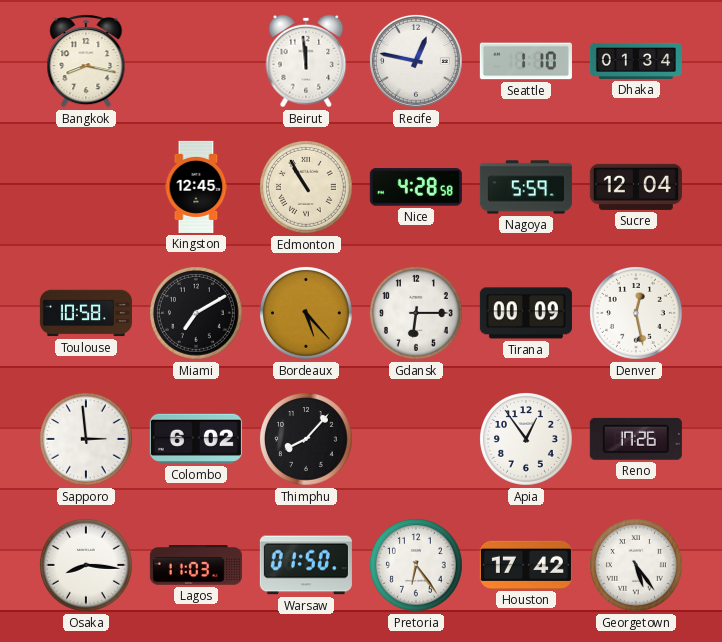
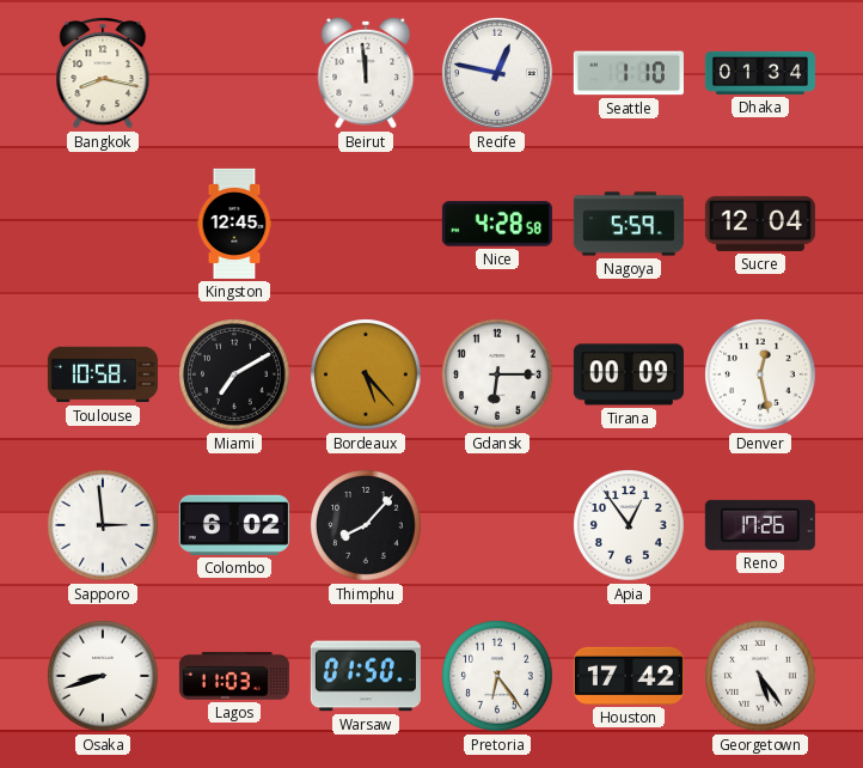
Edmonton: 10:55 -> none (307, 188)
Osaka: 8:16 -> 8:42 (104, 677)
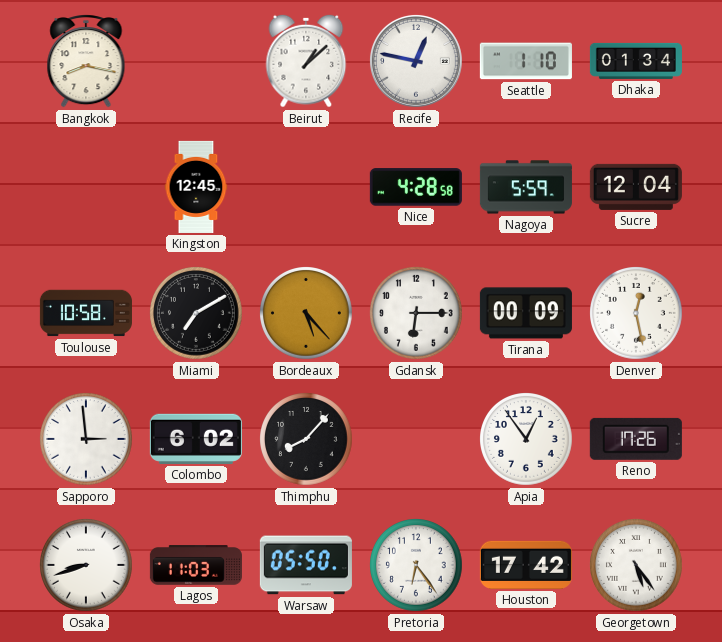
Beirut: 11:59 -> 1:08 (306, 61)
Warsaw: 01:50 -> 05:50 (306, 565)
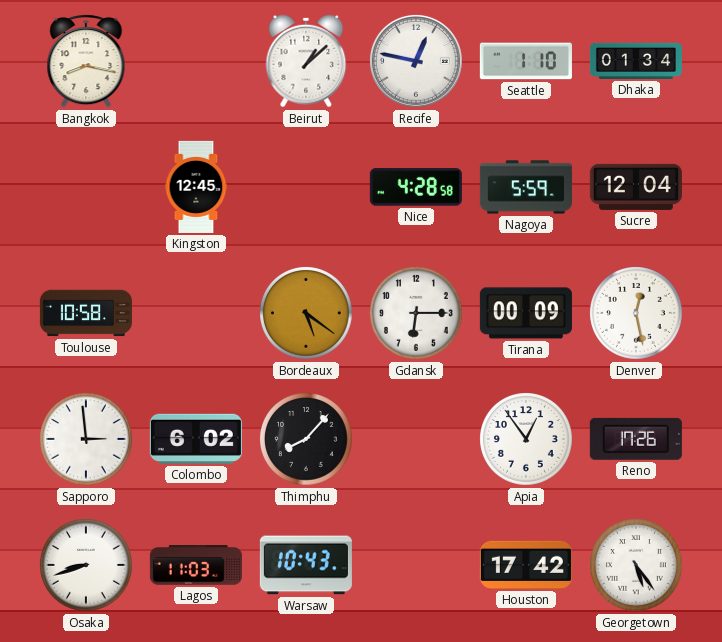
Miami: 7:10 -> none (197, 314)
Bordeaux: 5:23 -> 5:21 (307, 314)
Warsaw: 05:50 -> 10:43 (306, 565)
Pretoria: 6:24 -> none (417, 566)
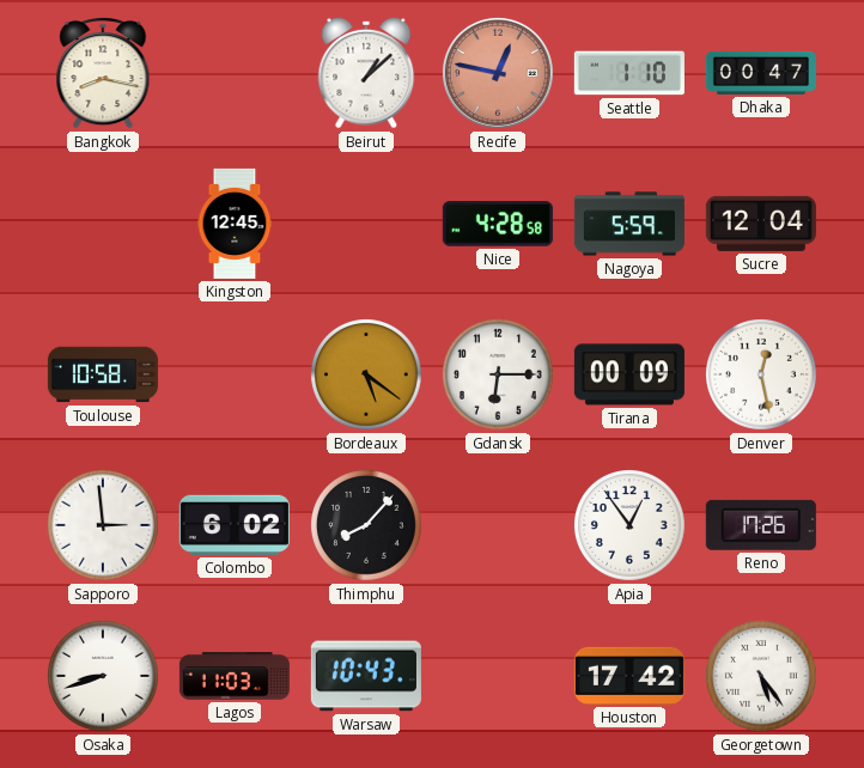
Recife dial: white -> salmon (498, 73)
Dhaka: 01:34 -> 00:47 (761, 73)
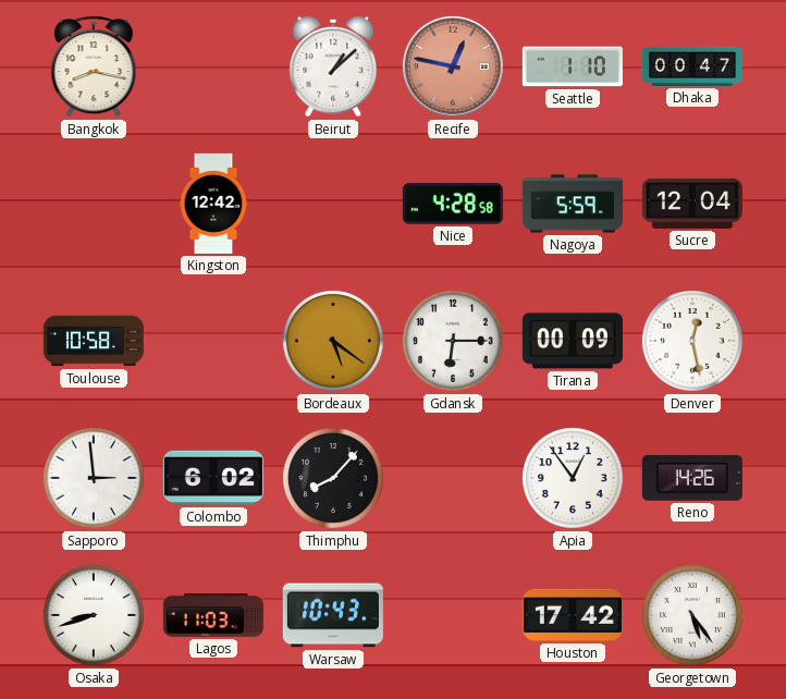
Kingston: 12:45 -> 12:42 (213, 204)
Reno: 17:26 -> 14:26 (692, 478)
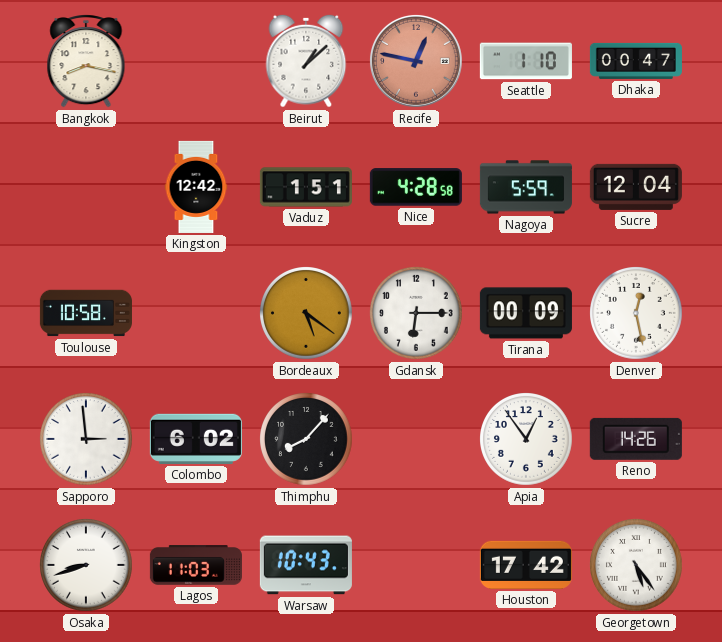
Vaduz: none -> 1:51 (306, 187)
